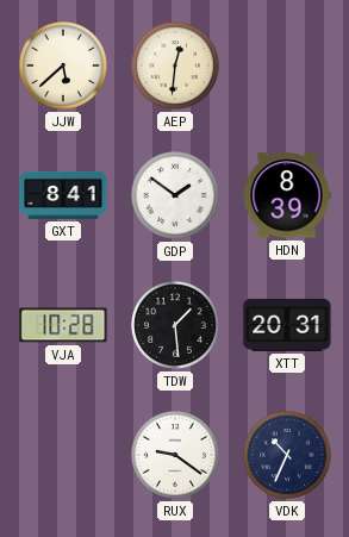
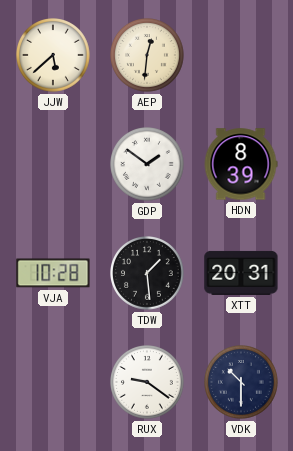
GXT: 8:41 -> none (63, 195)
VDK: 10:34 -> 10:30 (242, 383)
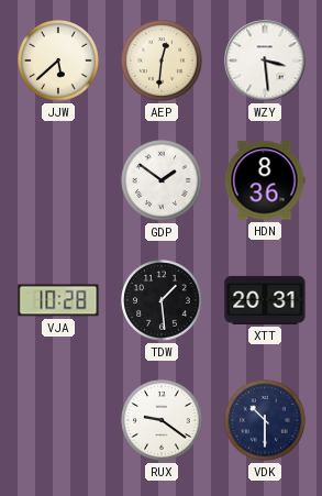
WZY: none -> 3:29 (265, 60)
HDN: 8:39 -> 8:36 (265, 180)
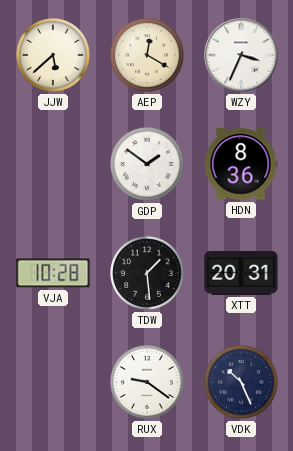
AEP: 12:31 -> 12:20 (148, 56)
WZY: 3:29 -> 3:34 (241, 55)
VDK: 10:30 -> 10:26 (242, 383)
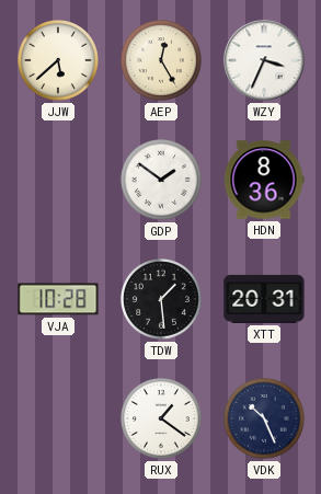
AEP: 12:20 -> 12:25 (162, 61)
RUX: 9:21 -> 1:21 (162, 420)
